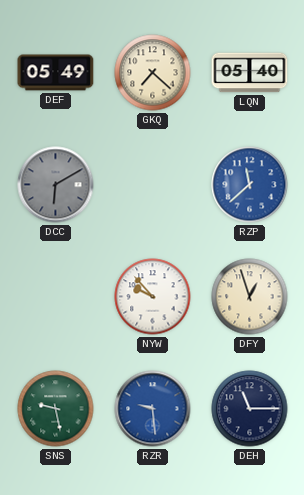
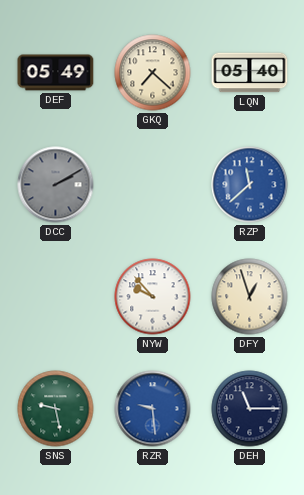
DCC: 6:10 -> 2:10 (56, 185)
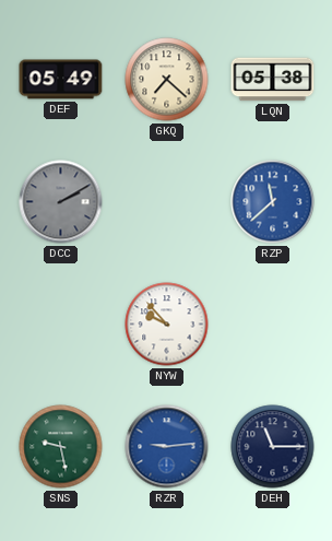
LQN: 05:40 -> 05:38 (273, 80)
DFY: 12:57 -> none (250, 297)
RZR: 9:29 -> 9:14 (167, 447)
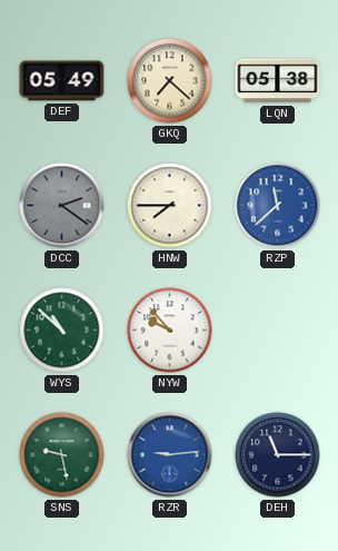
DCC: 2:10 -> 2:21 (62, 206)
HNW: none -> 7:45 (170, 206)
WYS: none -> 10:52 (62, 331)
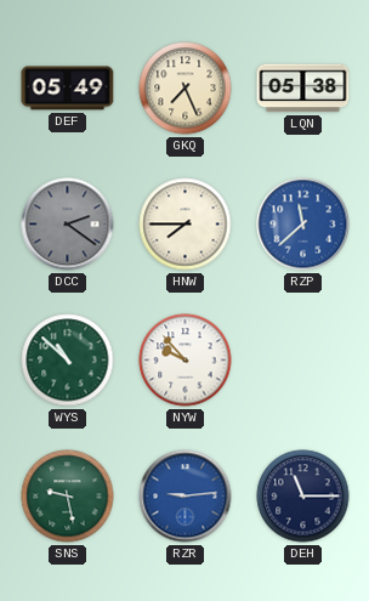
GKQ: 7:22 -> 7:26 (186, 89)
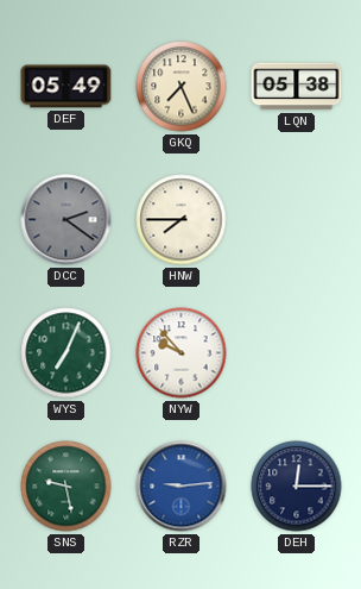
RZP: 11:38 -> none (303, 225)
WYS: 10:52 -> 7:04 (66, 353)
DEH: 11:15 -> 12:15 (297, 487)
